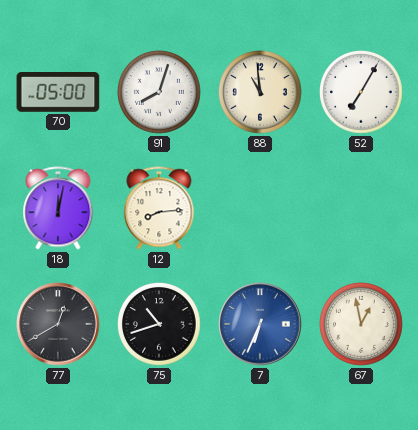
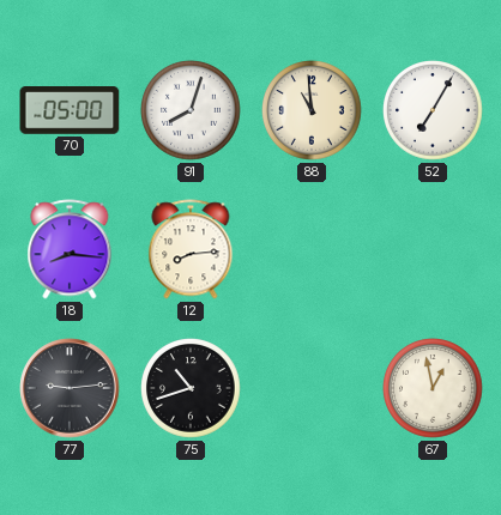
18: 12:02 -> 8:16 (70, 249)
77: 12:40 -> 9:14 (70, 388)
7: 6:34 -> none (260, 324)
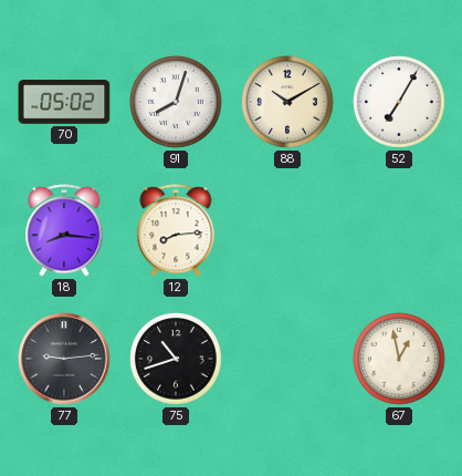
70: 05:00 -> 05:02 (64, 102)
88: 10:59 -> 10:10 (288, 103)
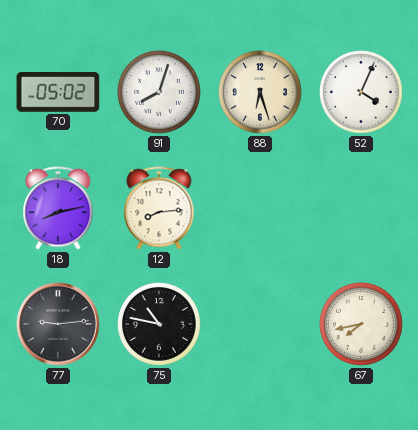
88: 10:10 -> 6:27 (261, 93)
52: 7:05 -> 4:04 (362, 93)
18: 8:16 -> 8:13 (58, 208)
75: 10:42 -> 10:47 (160, 325)
67: 12:58 -> 7:43 (362, 325)
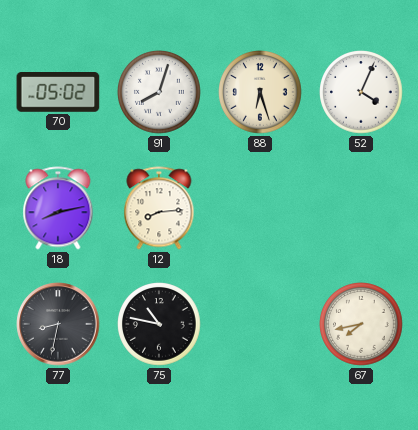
77: 9:14 -> 8:32 (58, 324)
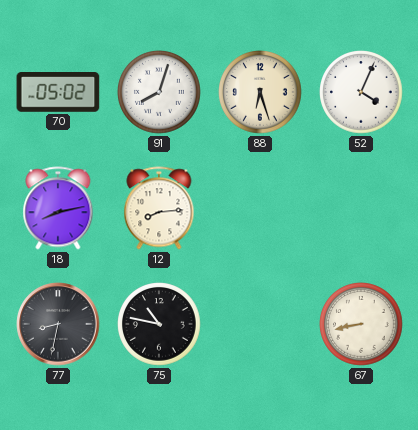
67: 7:43 -> 8:43 (362, 325)
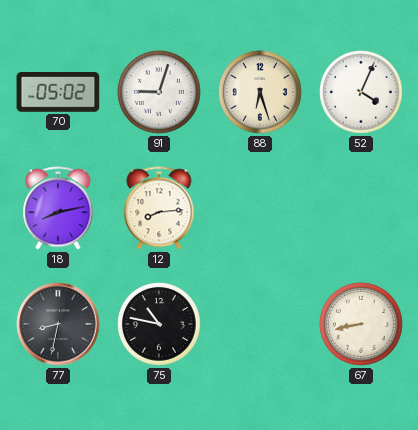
91: 8:03 -> 9:03 (160, 93)
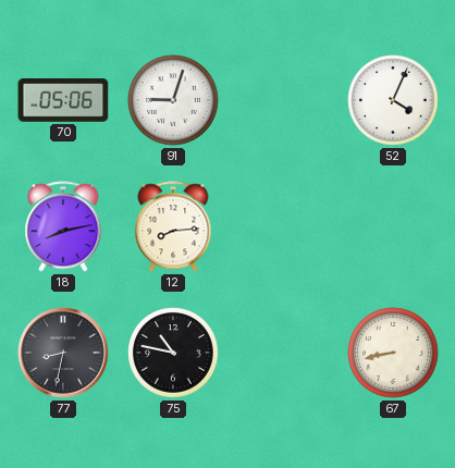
70: 05:02 -> 05:06 (63, 100)
88: 6:27 -> none (261, 93)
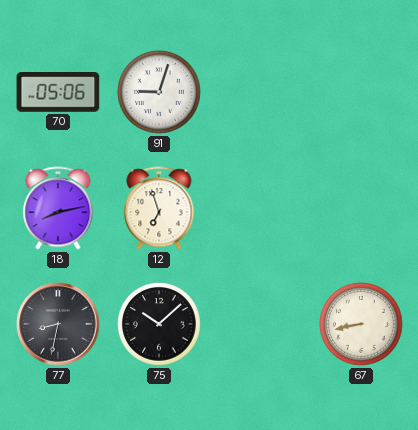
52: 4:04 -> none (394, 101)
12: 8:14 -> 6:57 (159, 208)
75: 10:47 -> 10:08 (160, 325)
